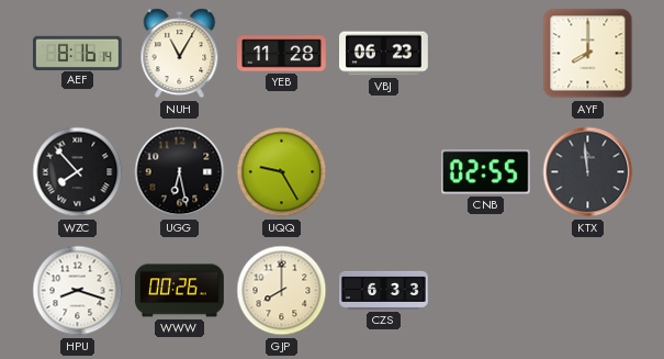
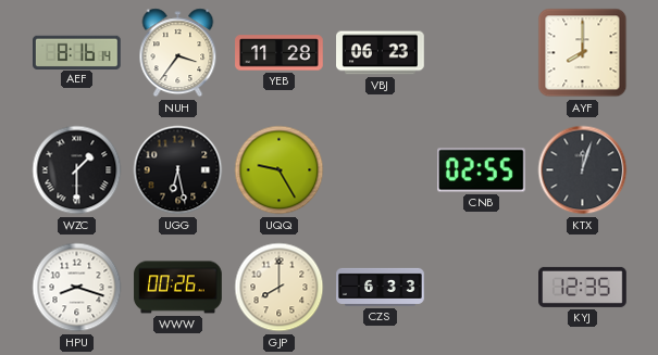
NUH: 11:05 -> 3:36 (178, 53)
WZC: 7:53 -> 1:30 (77, 170)
KTX: 11:59 -> 12:03 (583, 170)
KYJ: none -> 12:35 (583, 287)
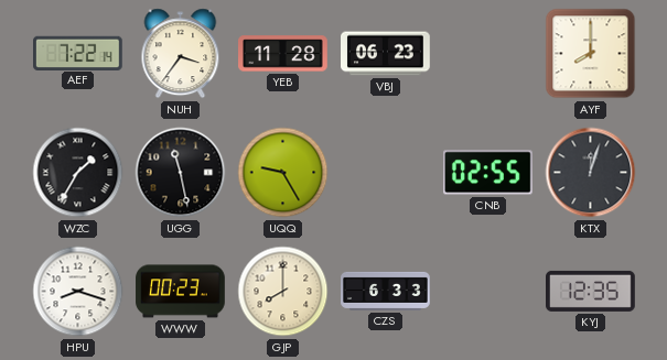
AEF: 8:16 -> 7:22 (78, 53)
WZC: 1:30 -> 1:35 (78, 173)
UGG: 6:28 -> 11:28 (181, 173)
WWW: 00:26 -> 00:23 (181, 292)
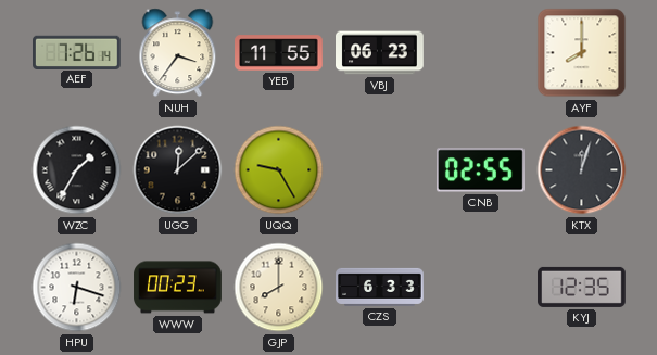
AEF: 7:22 -> 7:26 (77, 52)
YEB: 11:28 -> 11:55 (279, 53)
UGG: 11:28 -> 12:08 (178, 170)
HPU: 8:18 -> 6:18 (77, 288)
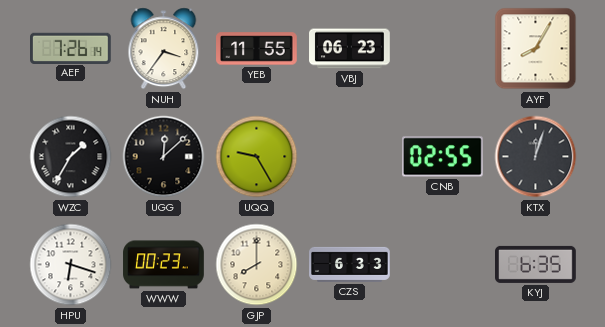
AYF: 8:00 -> 8:05 (536, 49)
KYJ: 12:35 -> 6:35 (536, 264)
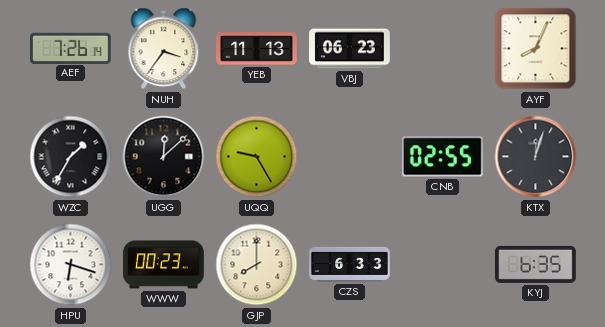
YEB: 11:55 -> 11:13 (257, 49)
AYF: 8:05 -> 8:04 (536, 49)
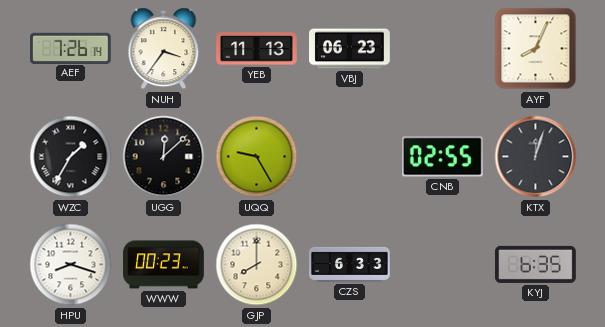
HPU: 6:18 -> 8:18 (71, 265)
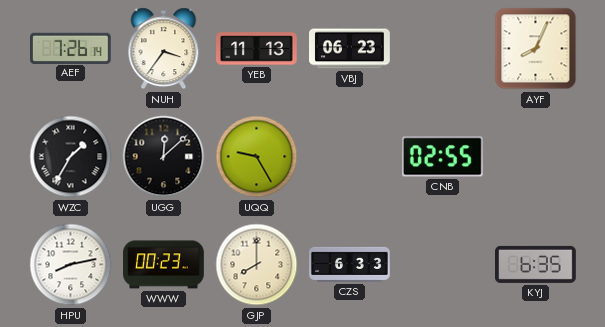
KTX: 12:03 -> none (536, 157)
HPU: 8:18 -> 8:13 (71, 265)
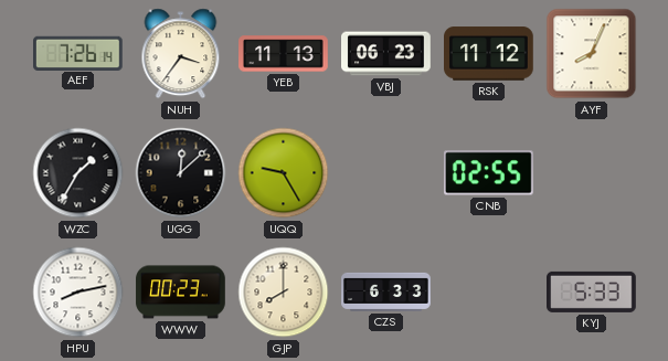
RSK: none -> 11:12 (489, 54)
KYJ: 6:35 -> 5:33 (592, 291)
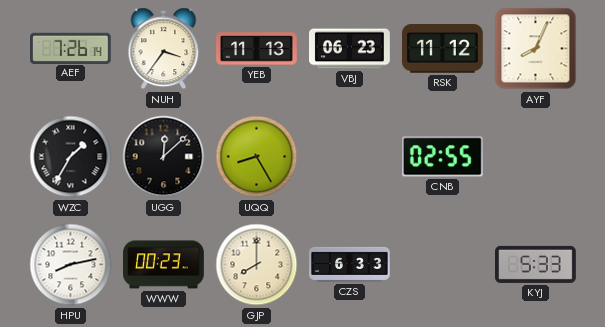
UQQ: 9:25 -> 8:25 (257, 157)
